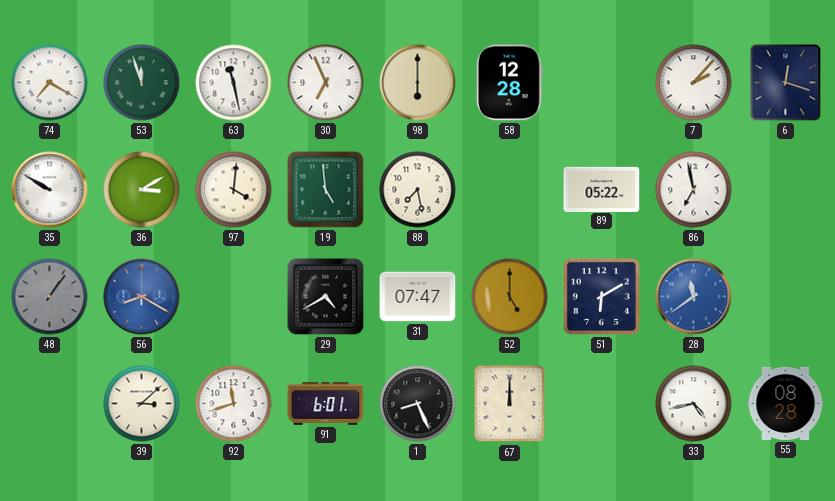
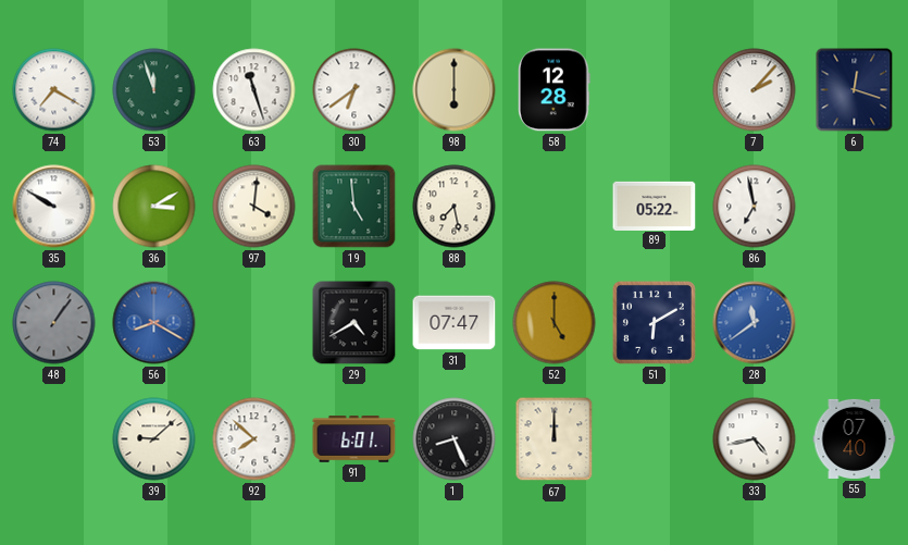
63: 11:28 -> 11:27 (254, 90)
30: 6:56 -> 6:39 (355, 90)
39: 3:08 -> 9:08 (154, 439)
92: 11:42 -> 7:52 (254, 439)
55: 08:28 -> 07:40 (855, 438)
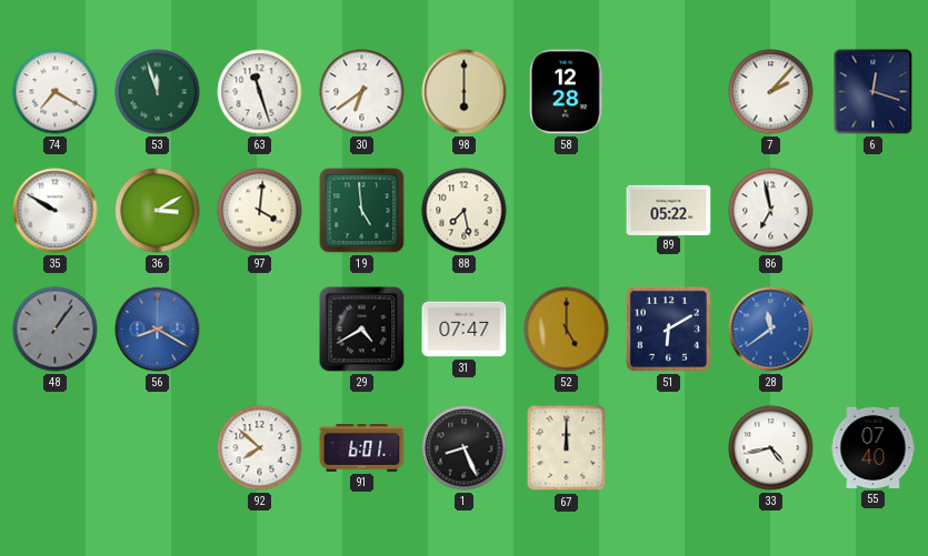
39: 9:08 -> none (154, 439)
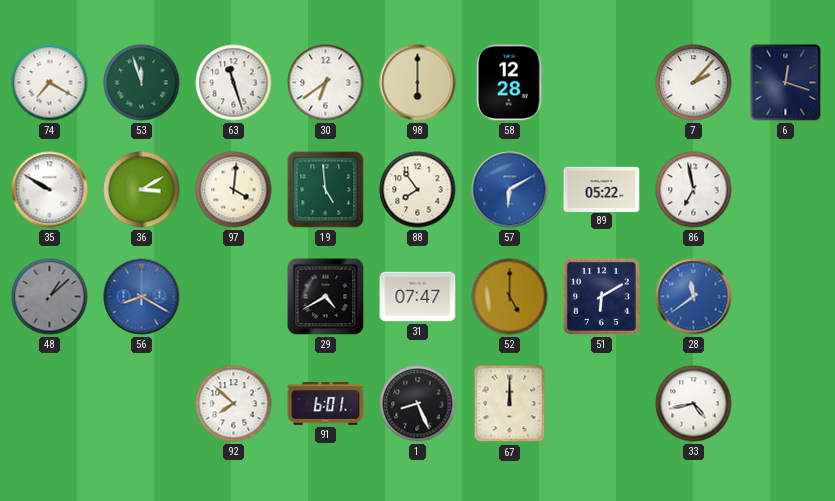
88: 7:28 -> 7:54 (418, 190)
57: none -> 6:10 (510, 190)
48: 1:06 -> 1:08 (50, 297)
55: 07:40 -> none (874, 447)
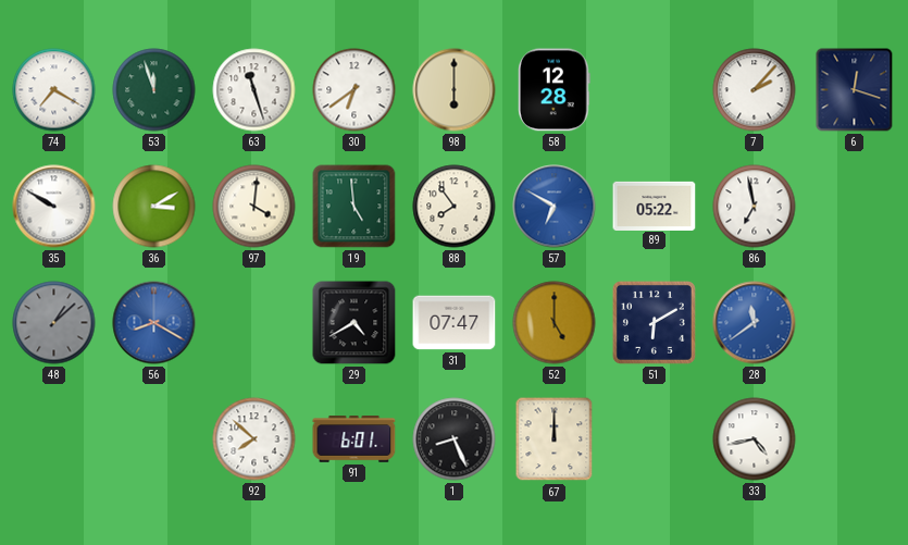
57: 6:10 -> 6:50 (555, 207)
